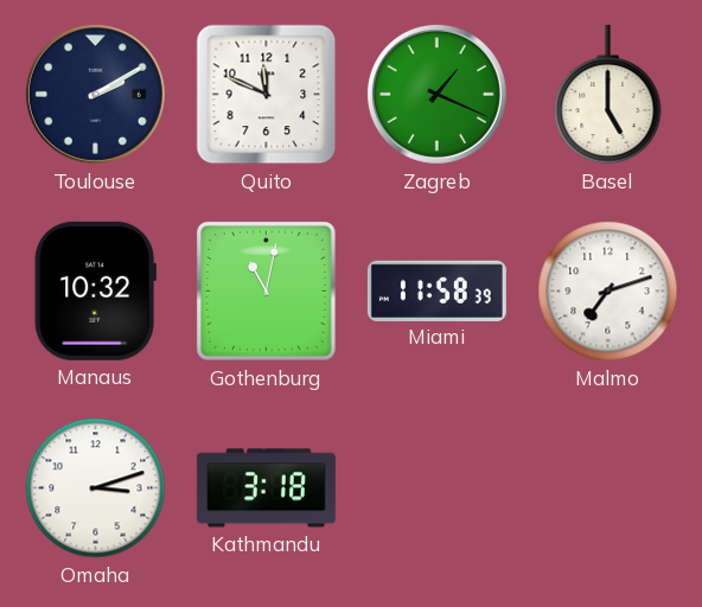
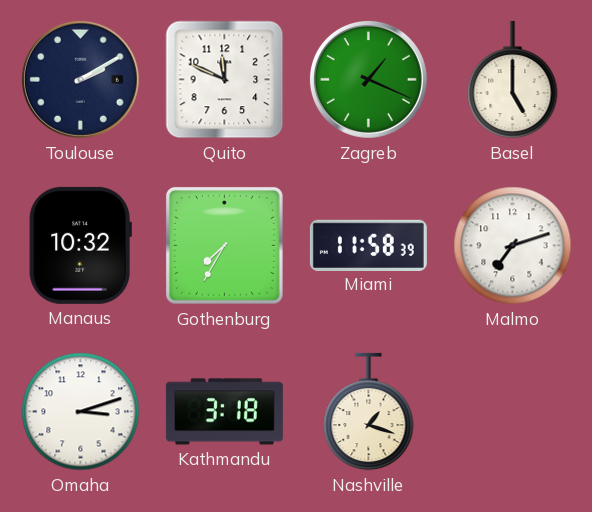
Gothenburg: 11:02 -> 7:35 (224, 245)
Nashville: none -> 1:18 (369, 412)
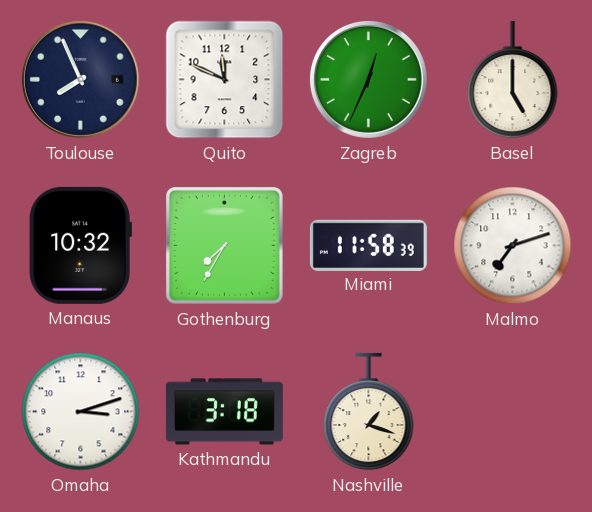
Toulouse: 2:10 -> 7:56 (80, 79)
Zagreb: 1:19 -> 12:34 (368, 79)
